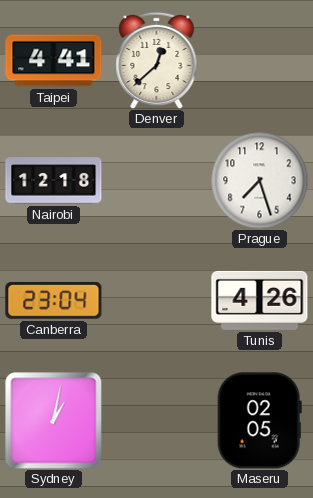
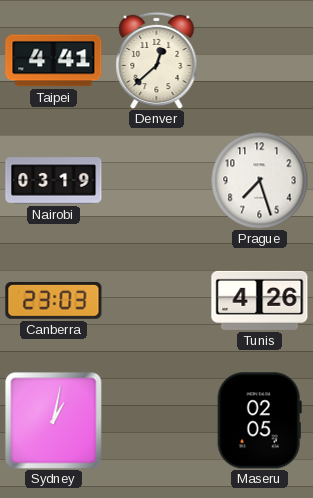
Nairobi: 12:18 -> 03:19 (54, 181)
Canberra: 23:04 -> 23:03 (54, 300)
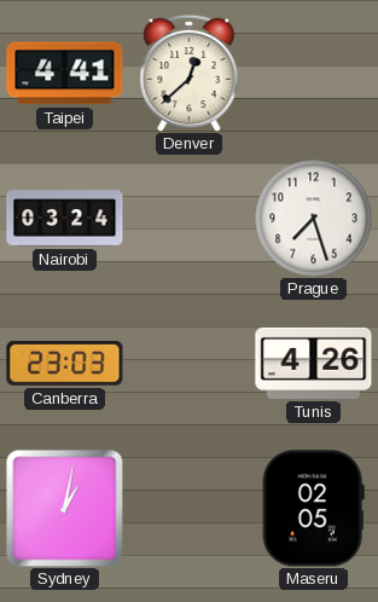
Nairobi: 03:19 -> 03:24 (65, 219)
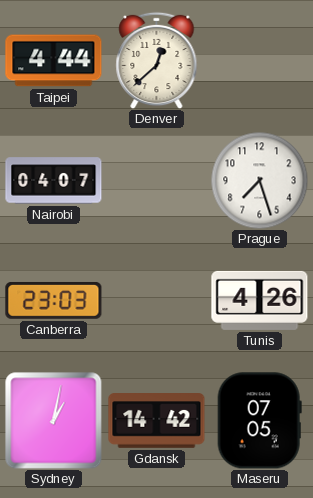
Taipei: 4:41 -> 4:44 (54, 61)
Nairobi: 03:24 -> 04:07 (54, 181)
Gdansk: none -> 14:42 (157, 421)
Maseru: 02:05 -> 07:05 (259, 421)
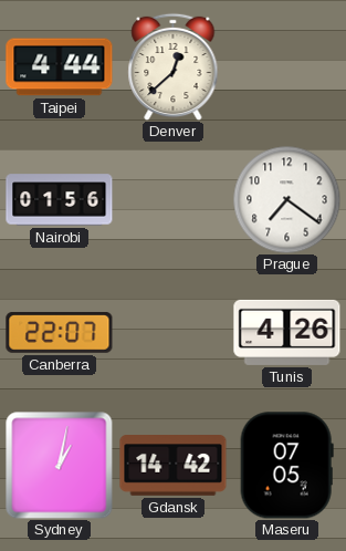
Nairobi: 04:07 -> 01:56 (60, 200)
Prague: 7:27 -> 7:21 (286, 199)
Canberra: 23:03 -> 22:07 (60, 332)
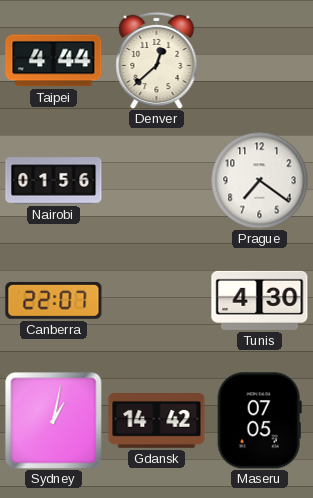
Tunis: 4:26 -> 4:30 (260, 300)
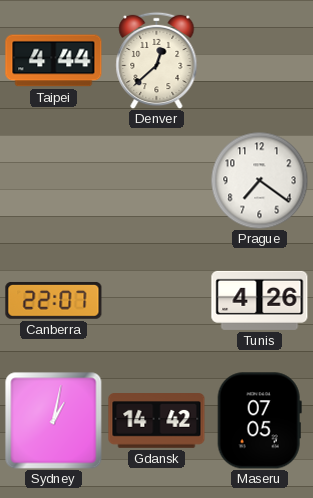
Nairobi: 01:56 -> none (54, 181)
Tunis: 4:30 -> 4:26 (260, 300)
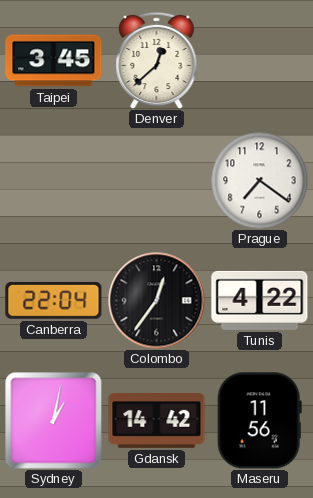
Taipei: 4:44 -> 3:45 (54, 61)
Canberra: 22:07 -> 22:04 (54, 300)
Colombo: none -> 12:36 (157, 301)
Tunis: 4:26 -> 4:22 (260, 300)
Maseru: 07:05 -> 11:56 (259, 421)
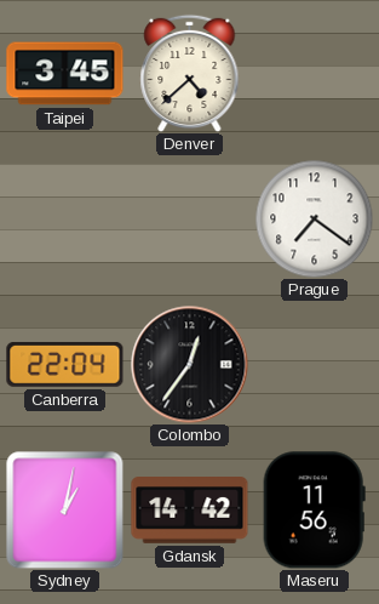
Denver: 12:38 -> 4:38 (190, 73)
Tunis: 4:22 -> none (260, 300)
